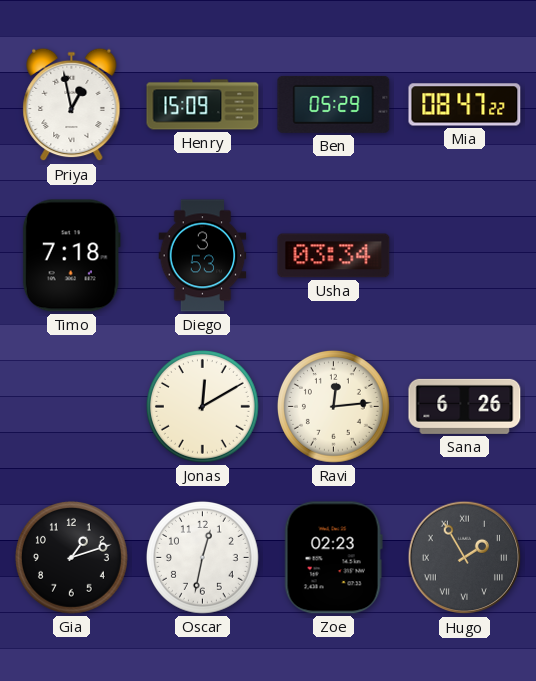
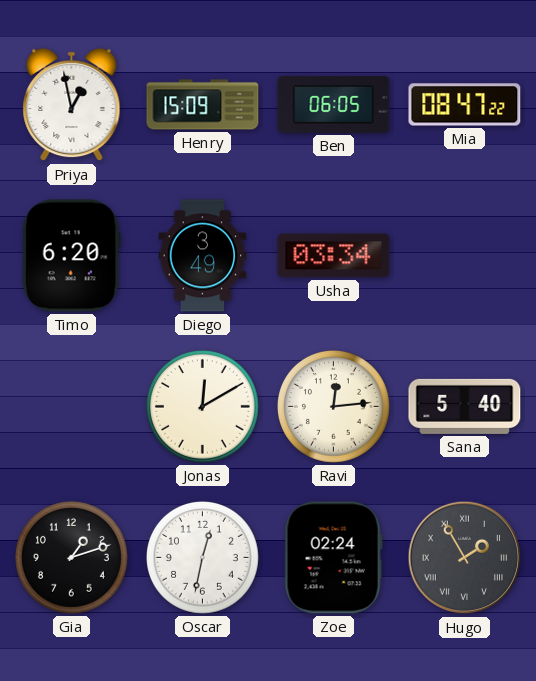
Ben: 05:29 -> 06:05 (334, 104)
Timo: 7:18 -> 6:20 (71, 256)
Diego: 3:53 -> 3:49 (203, 256)
Sana: 6:26 -> 5:40 (465, 406)
Zoe: 02:23 -> 02:24 (333, 558)
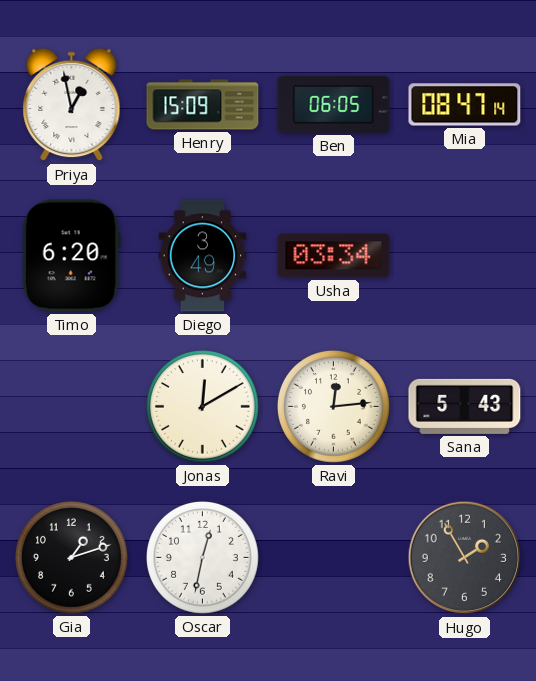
Mia: 08:47:22 -> 08:47:14 (465, 105)
Sana: 5:40 -> 5:43 (465, 406)
Zoe: 02:24 -> none (333, 558)
Hugo numerals: Roman -> Arabic (465, 558)
